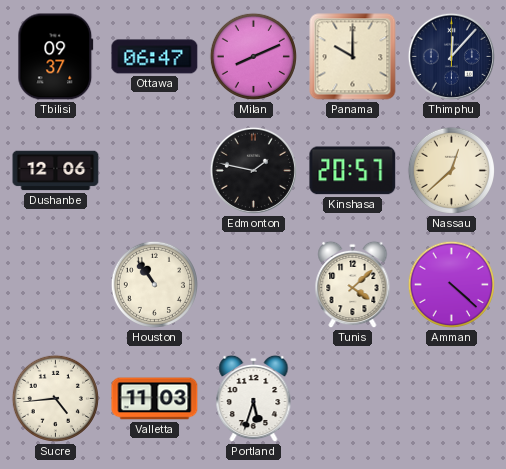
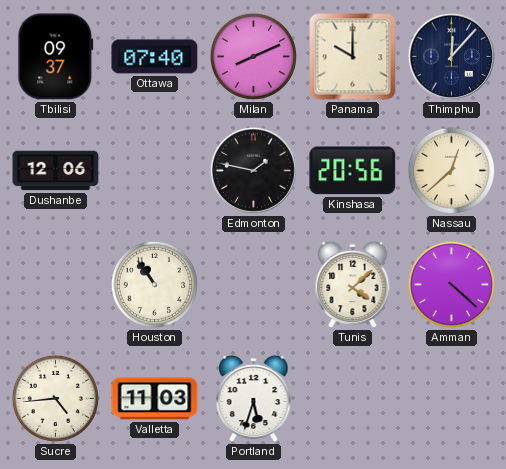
Ottawa: 06:47 -> 07:40 (155, 57)
Kinshasa: 20:57 -> 20:56 (353, 171)
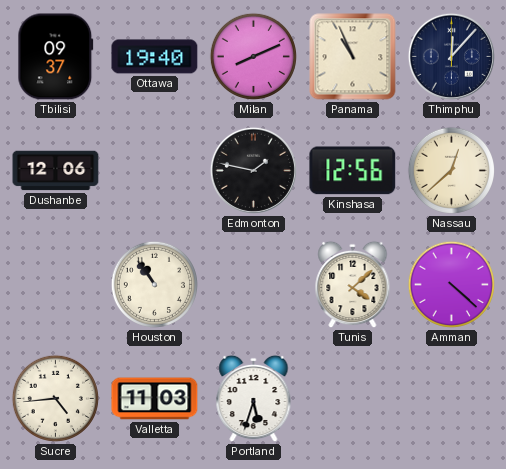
Ottawa: 07:40 -> 19:40 (155, 57)
Panama: 10:00 -> 10:56 (353, 57)
Kinshasa: 20:56 -> 12:56 (353, 171)
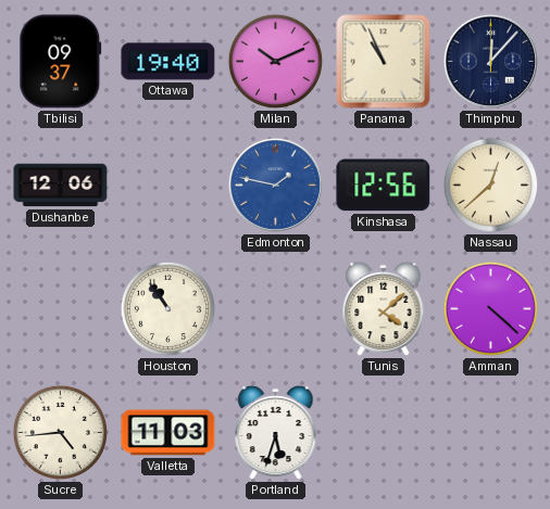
Milan: 8:11 -> 10:11 (275, 61)
Edmonton dial: black -> blue (275, 184)
